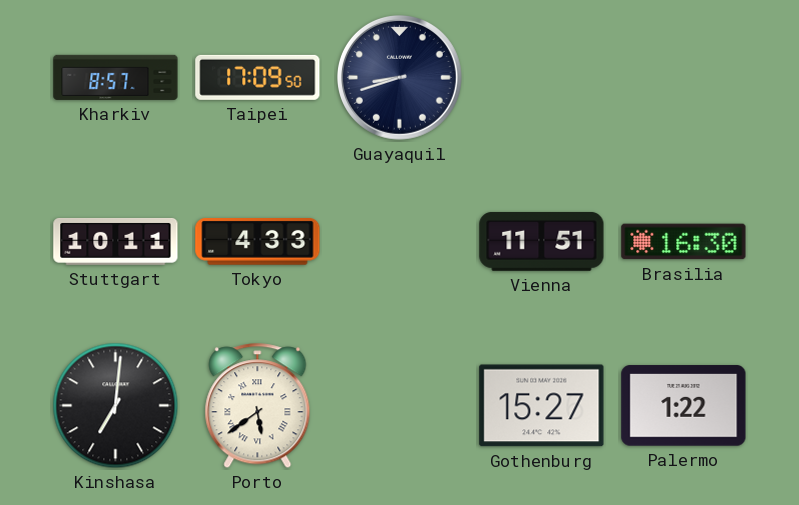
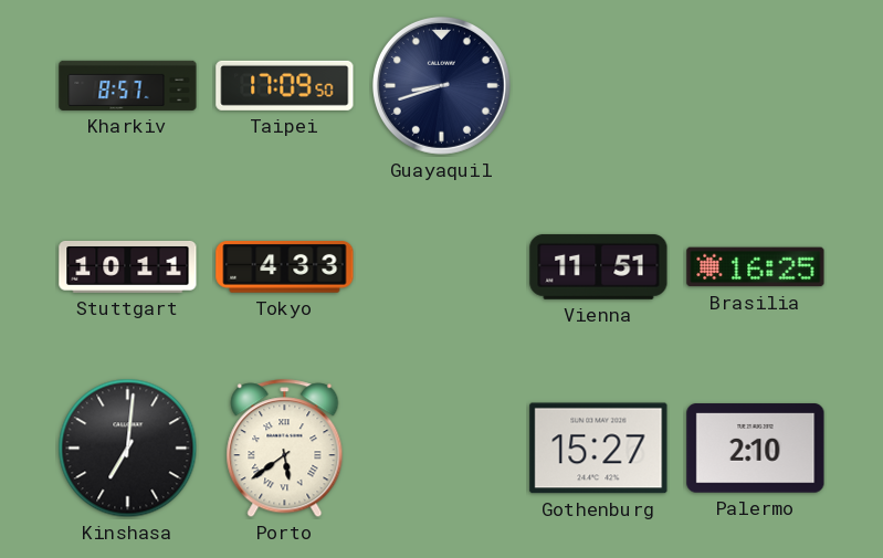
Brasilia: 16:30 -> 16:25 (756, 267)
Palermo: 1:22 -> 2:10 (756, 449)
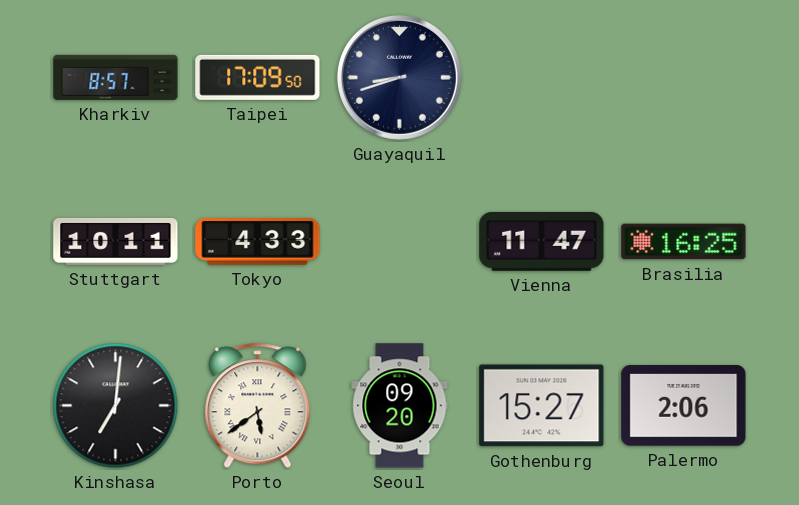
Vienna: 11:51 -> 11:47 (542, 241)
Seoul: none -> 09:20 (400, 406)
Palermo: 2:10 -> 2:06 (684, 406)
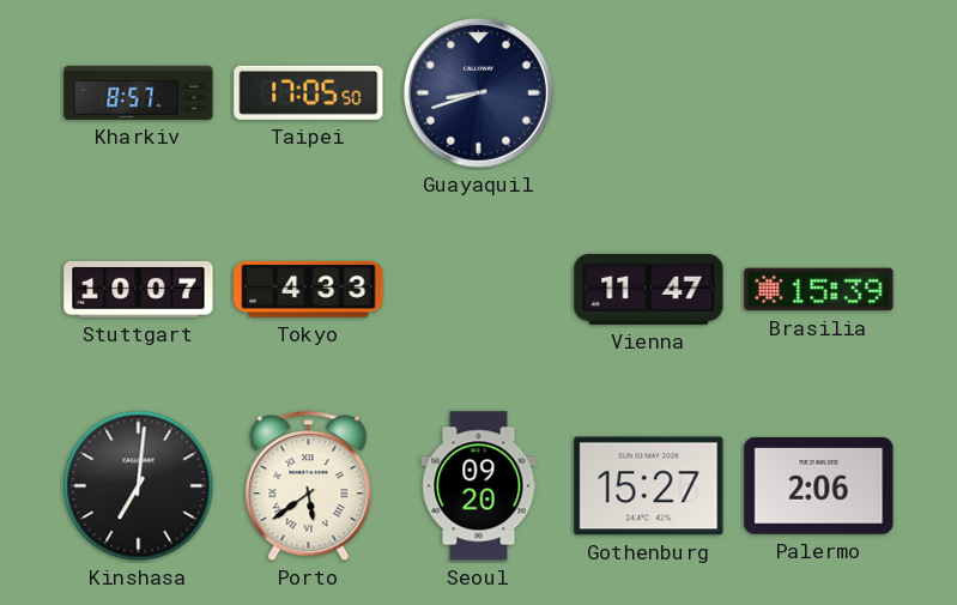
Taipei: 17:09 -> 17:05 (309, 92)
Stuttgart: 10:11 -> 10:07 (139, 289)
Brasilia: 16:25 -> 15:39 (819, 290)
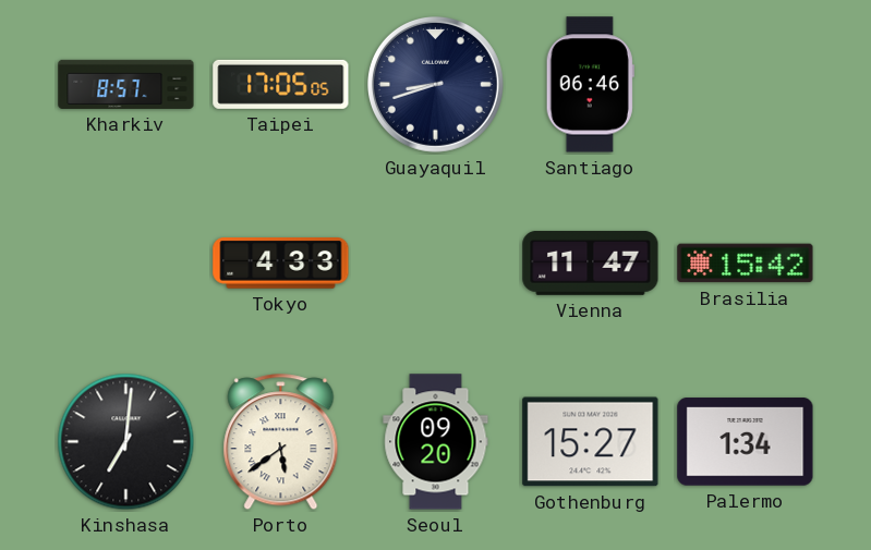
Taipei: 17:05:50 -> 17:05:05 (281, 84)
Santiago: none -> 06:46 (590, 85)
Stuttgart: 10:07 -> none (139, 289)
Brasilia: 15:39 -> 15:42 (746, 264)
Palermo: 2:06 -> 1:34 (746, 442)
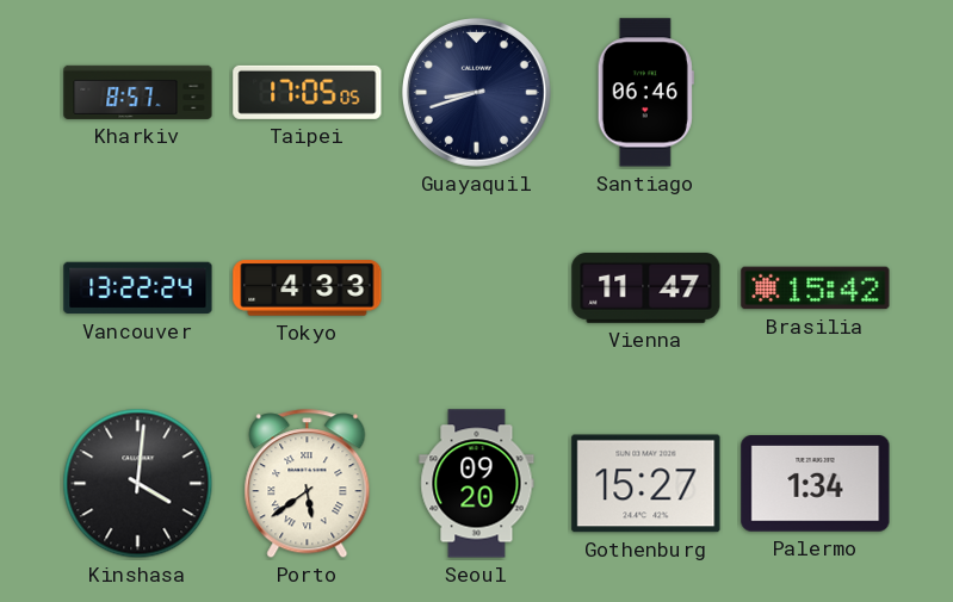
Vancouver: none -> 13:22 (138, 288)
Kinshasa: 7:01 -> 4:01 (138, 484)
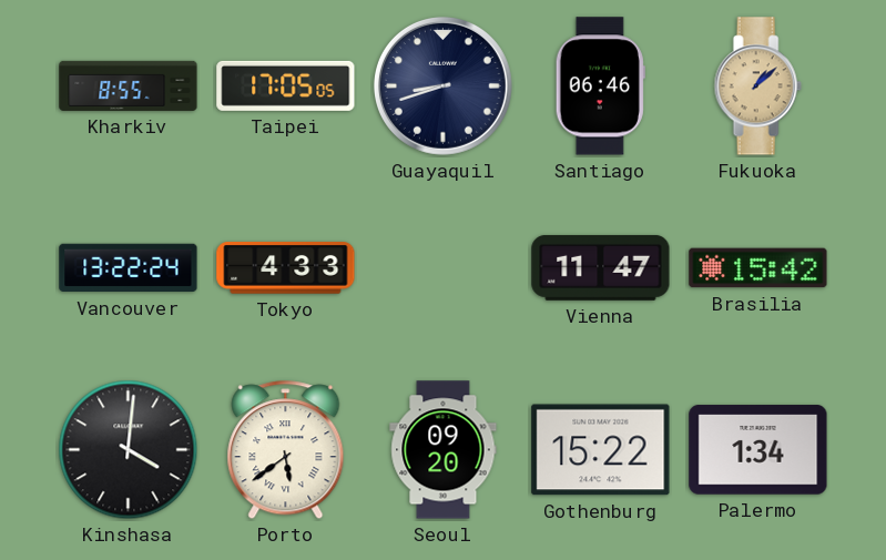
Kharkiv: 8:57 -> 8:55 (129, 85)
Fukuoka: none -> 1:08 (757, 86)
Gothenburg: 15:27 -> 15:22 (601, 450)
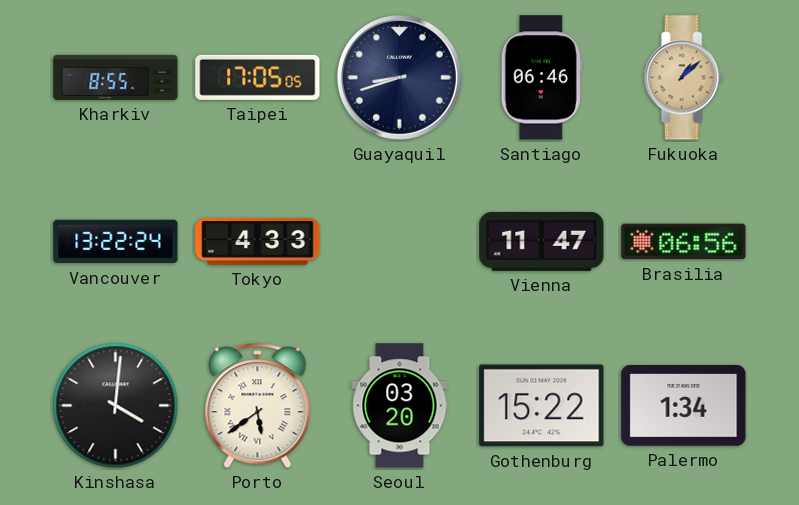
Brasilia: 15:42 -> 06:56 (684, 242)
Seoul: 09:20 -> 03:20 (400, 406)
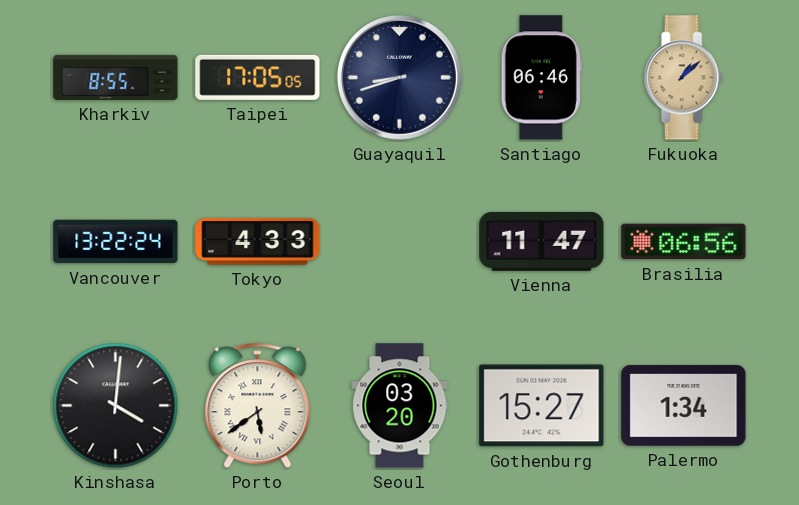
Gothenburg: 15:22 -> 15:27 (542, 406)
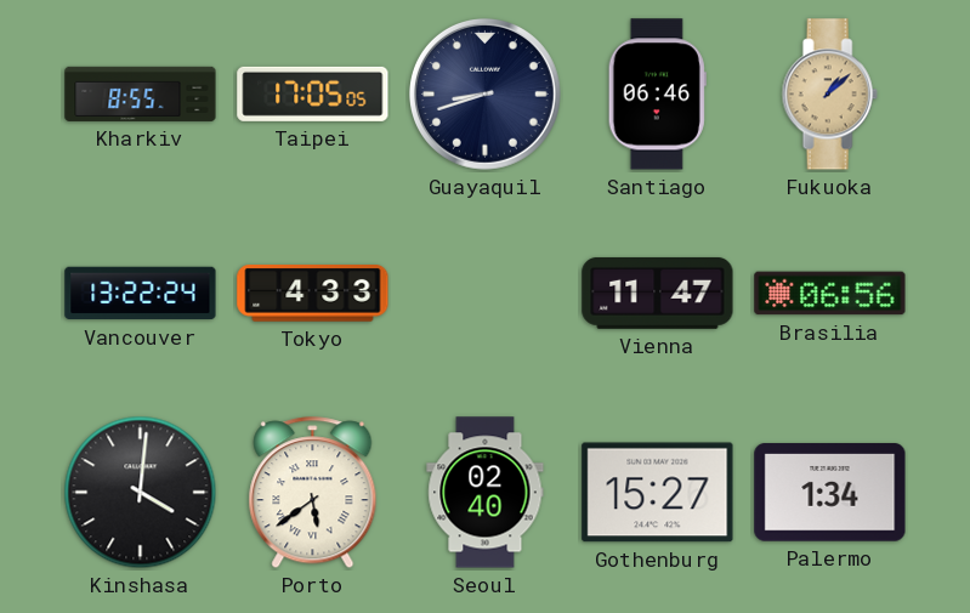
Seoul: 03:20 -> 02:40 (486, 493)
